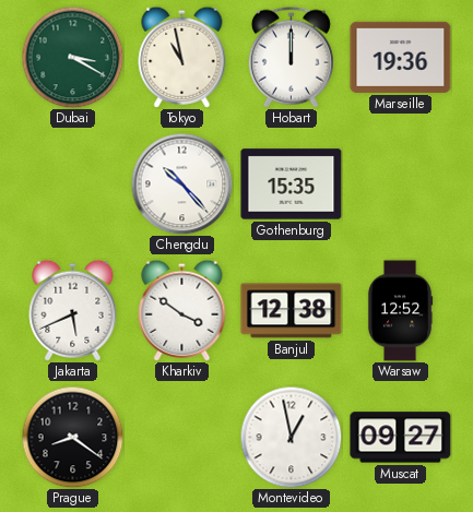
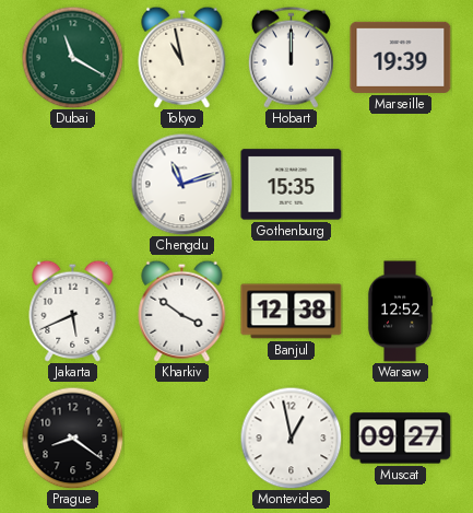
Dubai: 3:20 -> 11:20 (72, 57)
Marseille: 19:36 -> 19:39 (401, 57)
Chengdu: 10:23 -> 11:12 (181, 184)
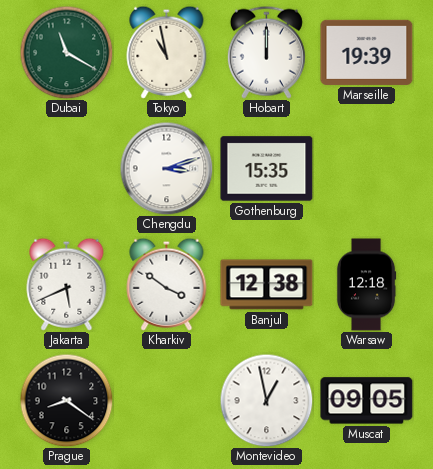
Chengdu: 11:12 -> 3:12 (166, 168)
Warsaw: 12:52 -> 12:18 (366, 285)
Muscat: 09:27 -> 09:05 (367, 401)
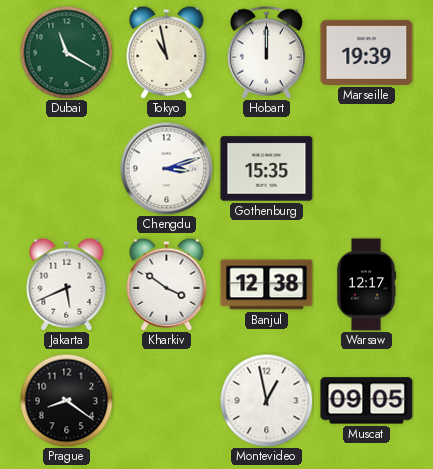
Warsaw: 12:18 -> 12:17 (366, 285)
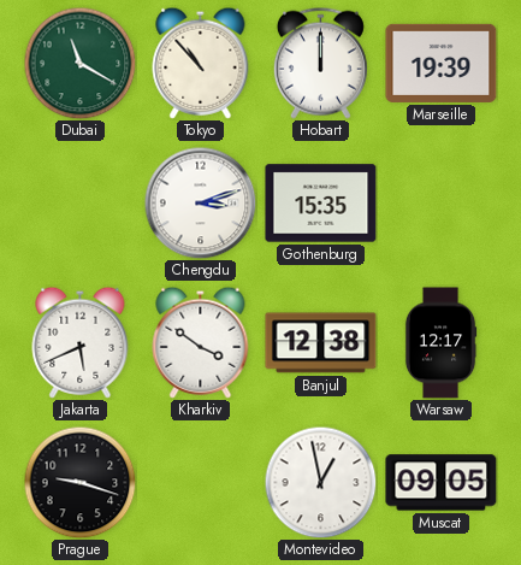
Tokyo: 10:58 -> 10:53 (201, 63)
Prague: 8:21 -> 9:18 (79, 482)
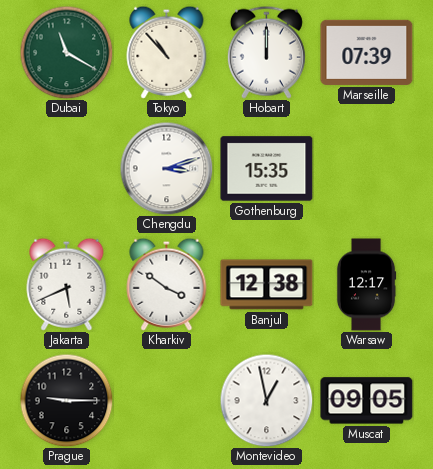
Marseille: 19:39 -> 07:39 (367, 52)
Prague: 9:18 -> 9:15 (66, 400)
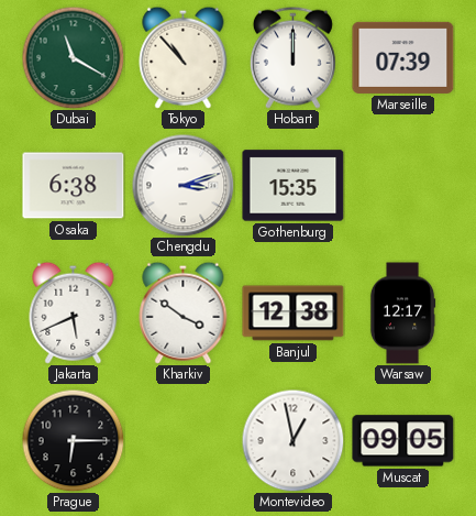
Osaka: none -> 6:38 (74, 186)
Prague: 9:15 -> 6:15 (73, 440)
